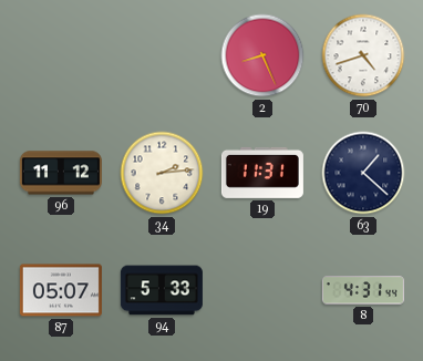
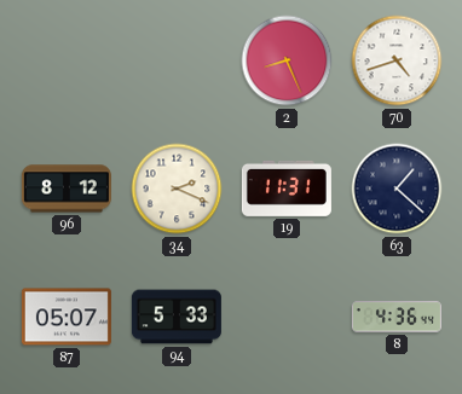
96: 11:12 -> 8:12 (67, 189)
34: 2:14 -> 2:19 (177, 189)
8: 4:31 -> 4:36 (397, 317)
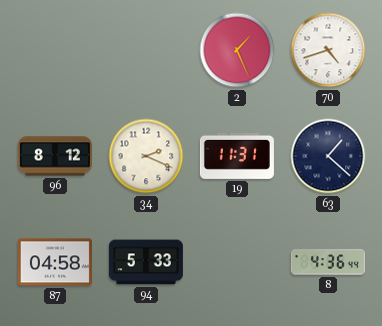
2: 8:26 -> 1:26 (237, 50)
87: 05:07 -> 04:58 (55, 262)
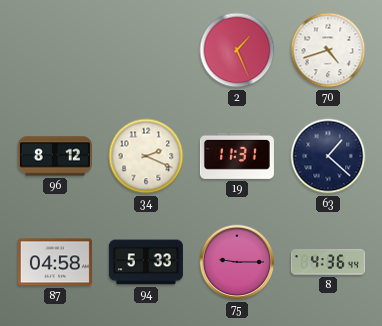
75: none -> 9:15 (237, 262)
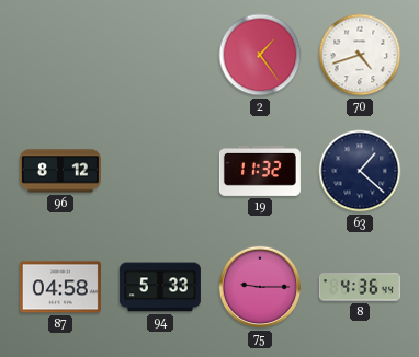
2: 1:26 -> 1:24 (260, 55)
34: 2:19 -> none (146, 156)
19: 11:31 -> 11:32 (260, 171)
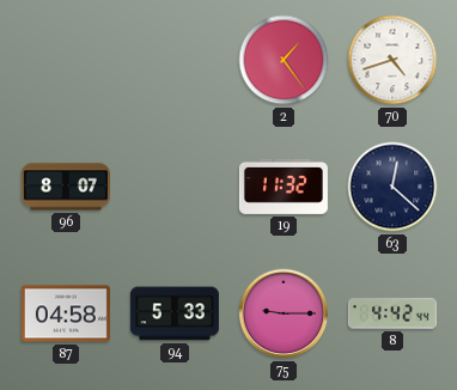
96: 8:12 -> 8:07 (66, 187)
63: 1:22 -> 12:22 (392, 187)
8: 4:36 -> 4:42 (392, 313)
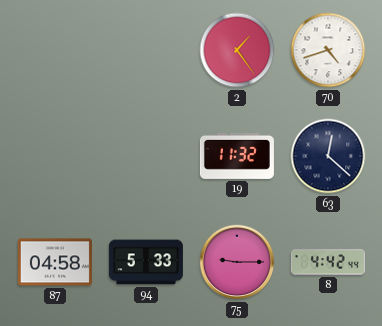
96: 8:07 -> none (66, 187)
